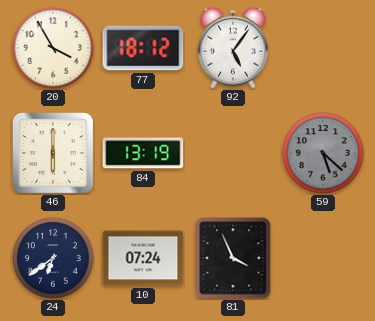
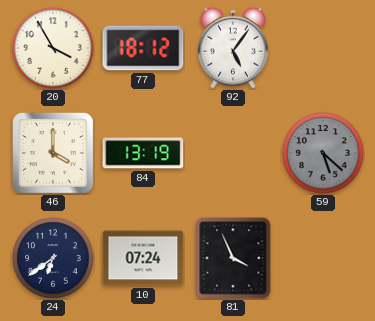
46: 6:00 -> 4:00 (53, 153)
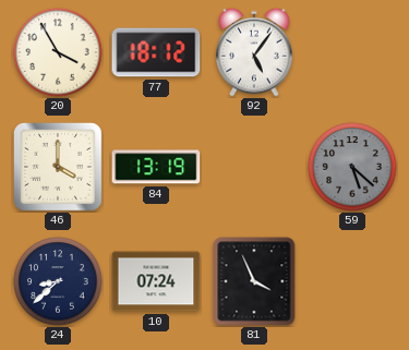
24: 6:39 -> 8:38 (58, 281)
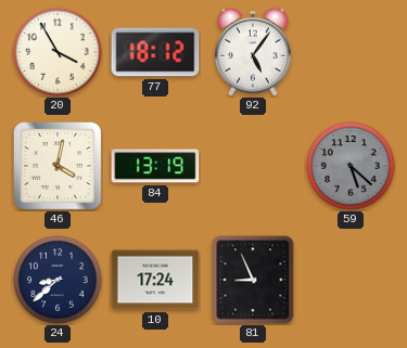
46: 4:00 -> 4:02 (58, 166)
10: 07:24 -> 17:24 (155, 280)
81: 3:56 -> 8:56 (253, 280)
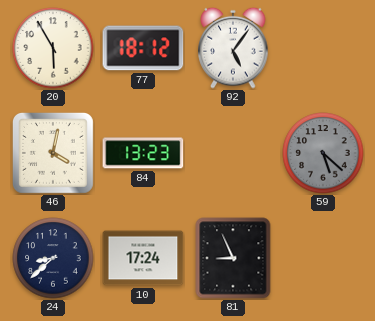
20: 3:55 -> 5:55 (53, 48)
84: 13:19 -> 13:23 (143, 153)
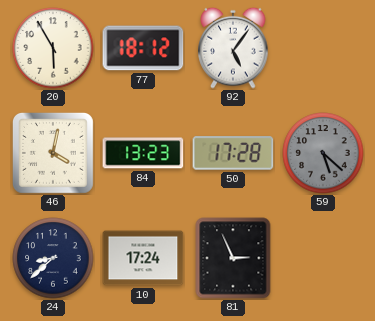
50: none -> 17:28 (233, 153)
81: 8:56 -> 2:56 (233, 258)
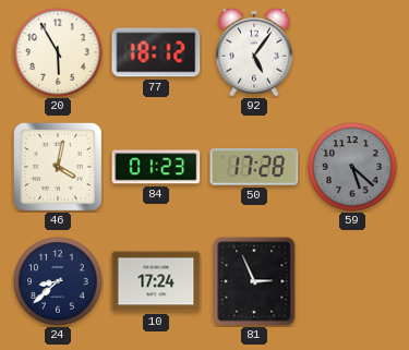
84: 13:23 -> 01:23 (156, 167)
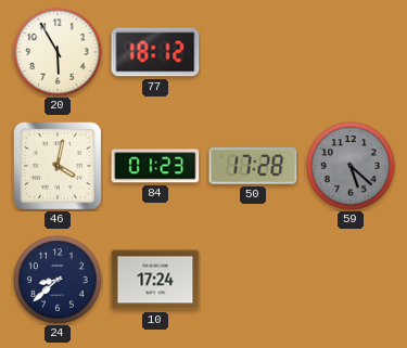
92: 5:06 -> none (254, 52)
81: 2:56 -> none (254, 281)
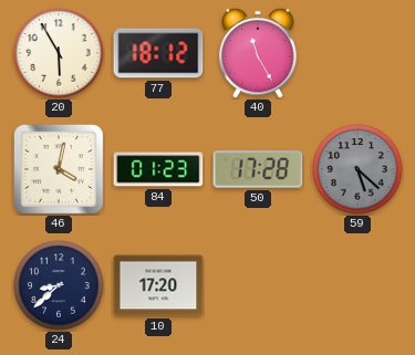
40: none -> 11:25 (258, 53)
10: 17:24 -> 17:20 (158, 285)
